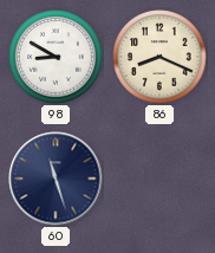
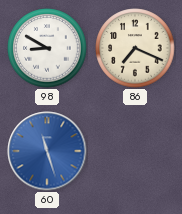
86: 8:19 -> 7:19 (135, 48)
60 dial: navy -> blue (47, 151)
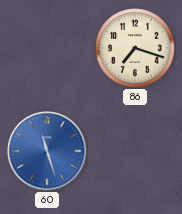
98: 8:50 -> none (47, 48)
86: 7:19 -> 7:18 (135, 48)
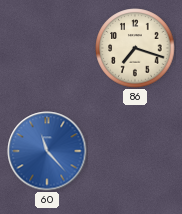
60: 11:27 -> 11:23 (47, 151)
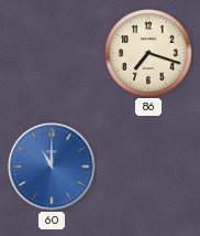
60: 11:23 -> 11:00 (52, 167)
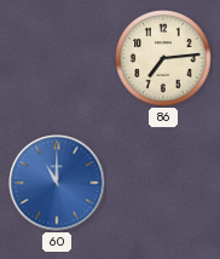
86: 7:18 -> 7:14 (163, 58)
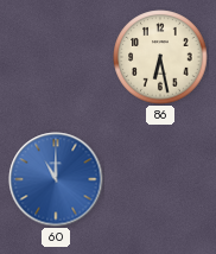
86: 7:14 -> 6:28 (160, 57)
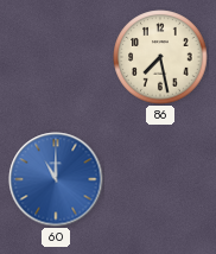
86: 6:28 -> 7:28 (160, 57)
